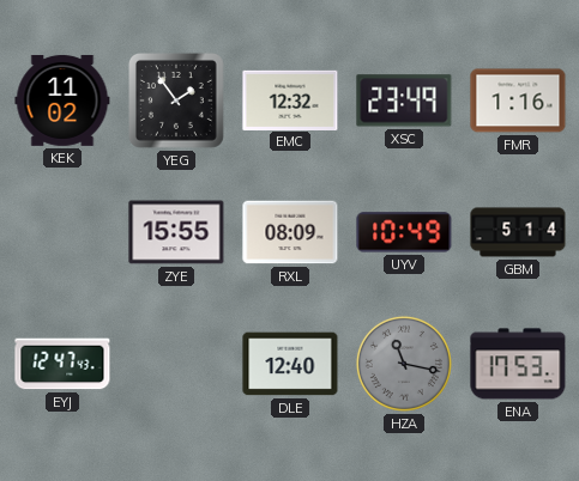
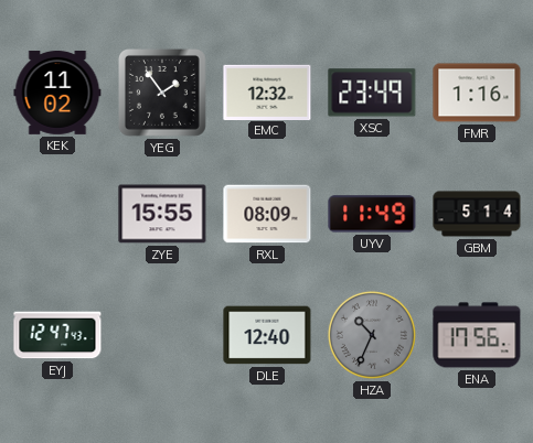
UYV: 10:49 -> 11:49 (372, 214)
HZA: 11:17 -> 10:34 (372, 335)
ENA: 17:53 -> 17:56 (477, 335)
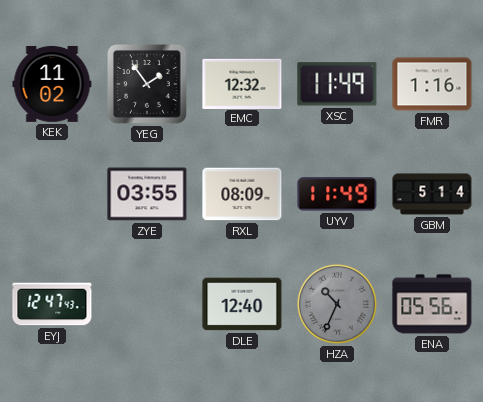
XSC: 23:49 -> 11:49 (337, 84)
ZYE: 15:55 -> 03:55 (147, 194)
ENA: 17:56 -> 05:56 (432, 304)
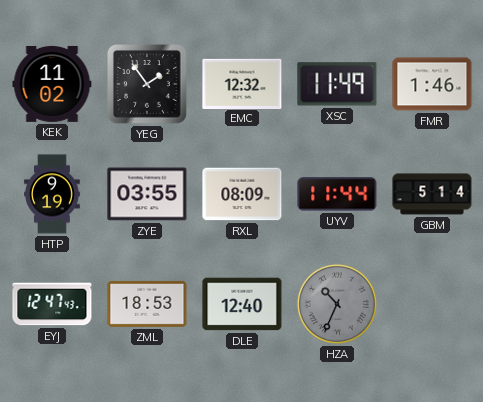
FMR: 1:16 -> 1:46 (432, 84)
HTP: none -> 9:19 (52, 194)
UYV: 11:49 -> 11:44 (337, 194)
ZML: none -> 18:53 (147, 304)
ENA: 05:56 -> none (432, 304)
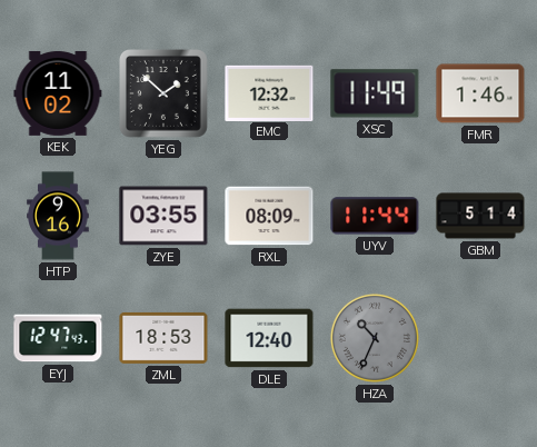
YEG: 1:54 -> 1:52 (165, 95)
HTP: 9:19 -> 9:16 (58, 216)
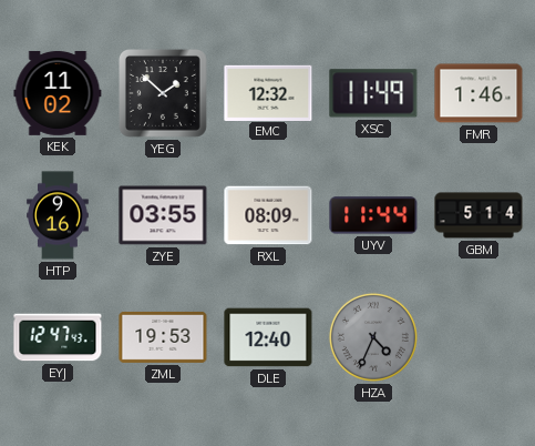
ZML: 18:53 -> 19:53 (163, 337)
HZA: 10:34 -> 4:34 (373, 337)
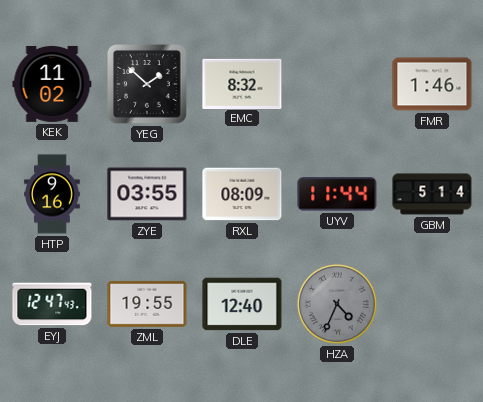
EMC: 12:32 -> 8:32 (242, 83)
XSC: 11:49 -> none (373, 93)
ZML: 19:53 -> 19:55 (147, 304)
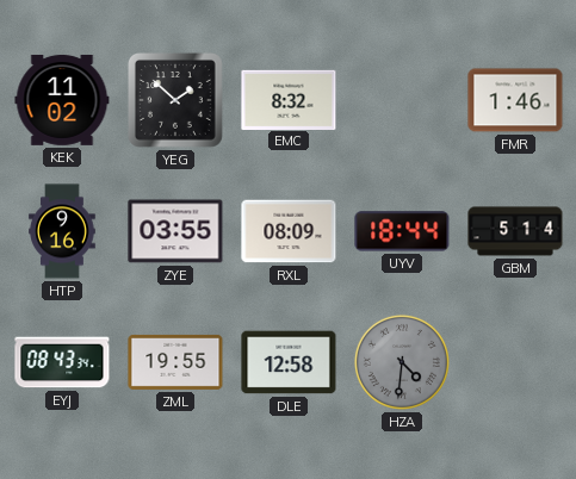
UYV: 11:44 -> 18:44 (402, 231)
EYJ: 12:47 -> 08:43 (62, 362)
DLE: 12:40 -> 12:58 (289, 362)
HZA: 4:34 -> 4:31 (402, 362)
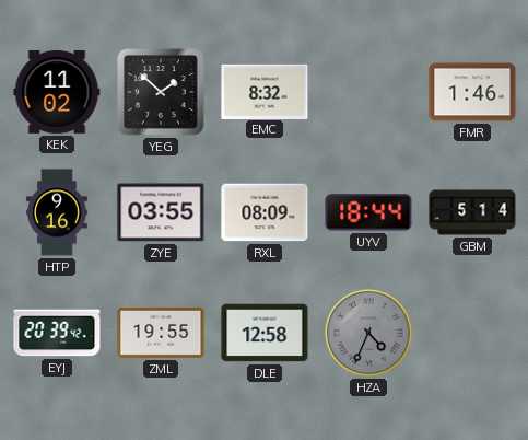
EYJ: 08:43 -> 20:39 (57, 333)
HZA: 4:31 -> 4:34 (368, 333)
